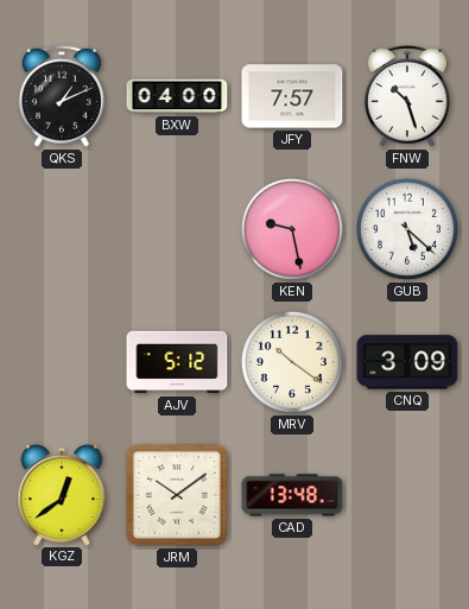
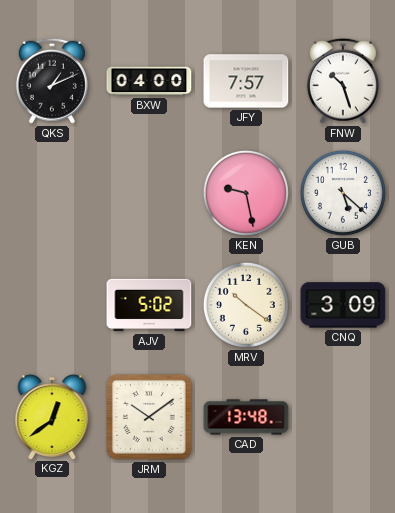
AJV: 5:12 -> 5:02 (149, 305)
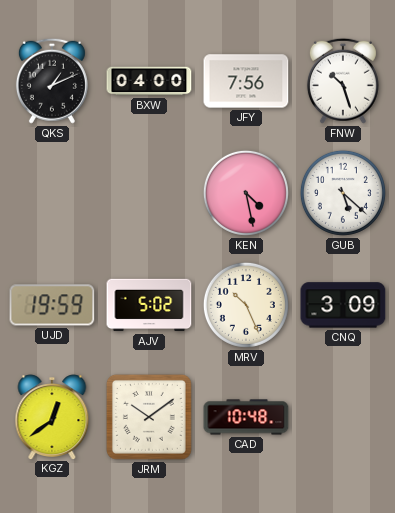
JFY: 7:57 -> 7:56 (246, 81)
KEN: 9:28 -> 4:28 (246, 193)
UJD: none -> 19:59 (52, 305)
MRV: 10:21 -> 10:26 (246, 305)
CAD: 13:48 -> 10:48 (246, 417)
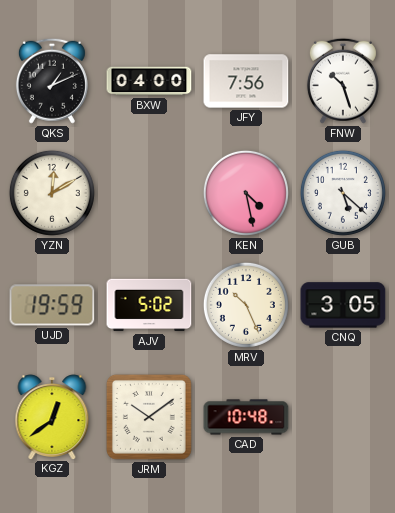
YZN: none -> 12:10 (52, 193)
CNQ: 3:09 -> 3:05 (343, 305)
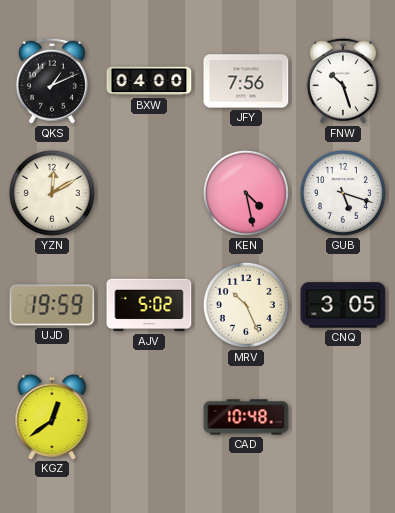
GUB: 5:22 -> 5:18 (343, 193)
JRM: 10:09 -> none (149, 417)
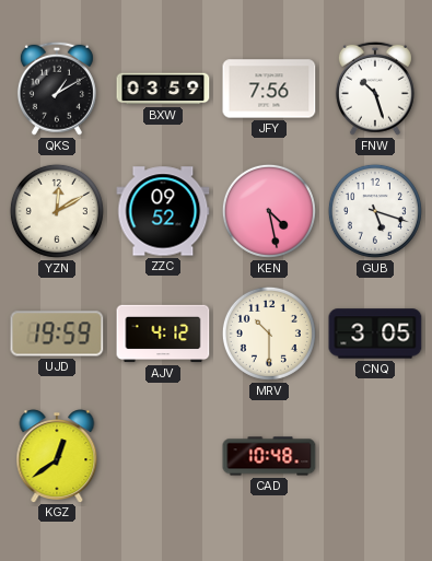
QKS: 1:11 -> 1:10 (57, 89)
BXW: 04:00 -> 03:59 (163, 89)
ZZC: none -> 09:52 (163, 211)
AJV: 5:02 -> 4:12 (163, 334)
MRV: 10:26 -> 10:30 (269, 334)
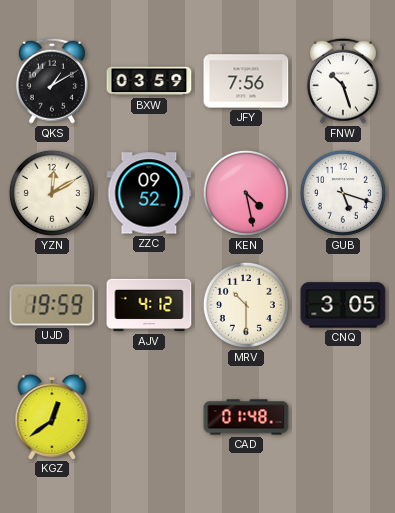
CAD: 10:48 -> 01:48 (246, 417)
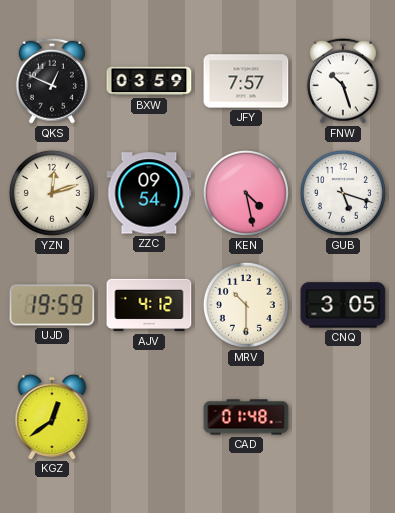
QKS: 1:10 -> 12:49 (52, 81)
JFY: 7:56 -> 7:57 (246, 81)
YZN: 12:10 -> 12:12 (52, 193)
ZZC: 09:52 -> 09:54 (149, 193)
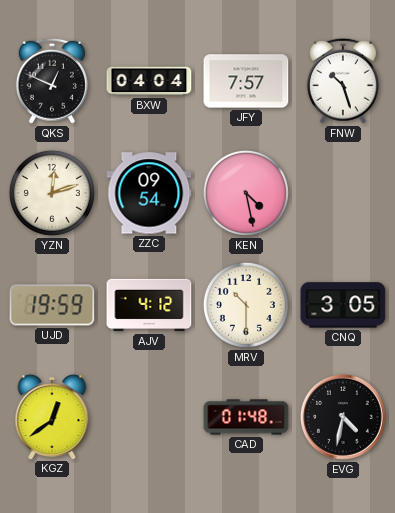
BXW: 03:59 -> 04:04 (149, 81)
GUB: 5:18 -> none (343, 193)
EVG: none -> 4:32 (343, 417)
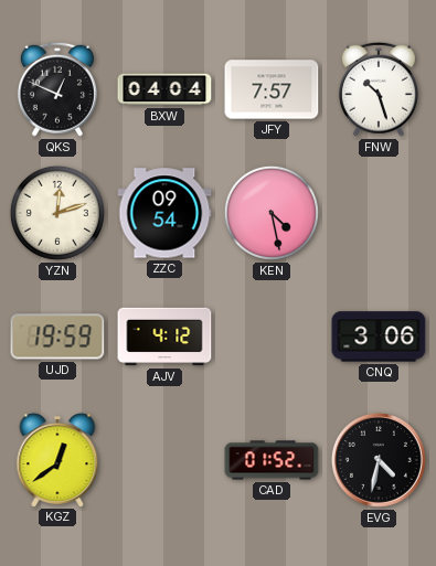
MRV: 10:30 -> none (246, 305)
CNQ: 3:05 -> 3:06 (379, 337)
CAD: 01:48 -> 01:52 (272, 460)
